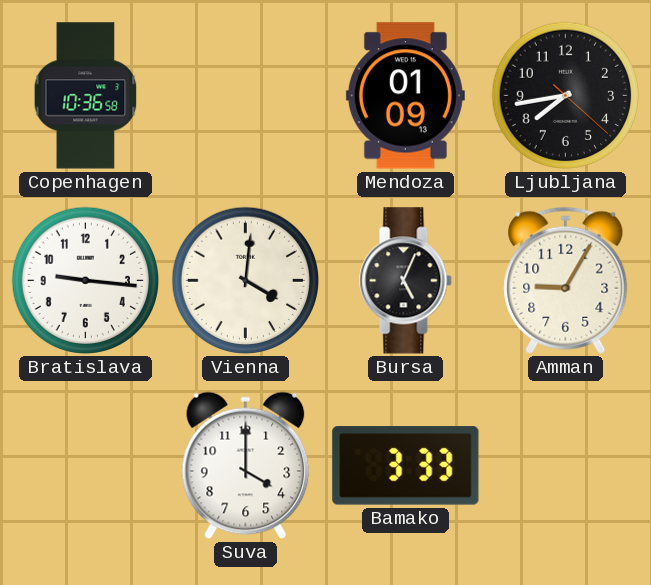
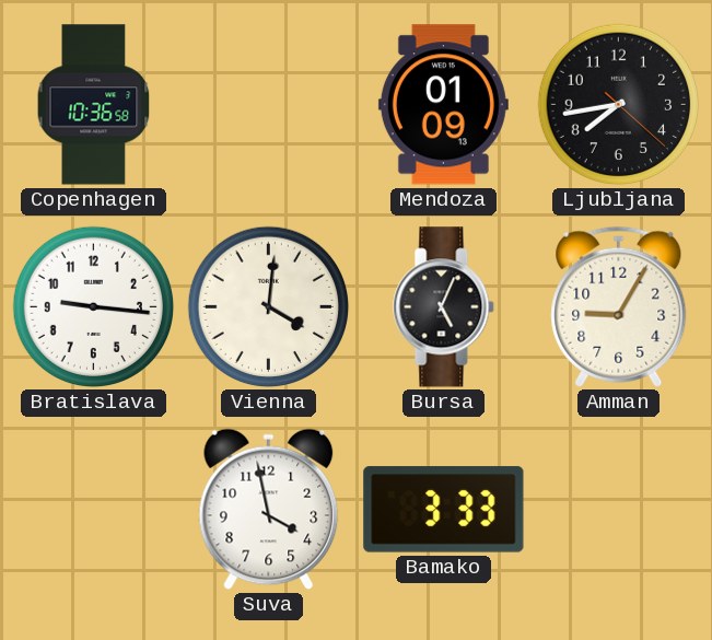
Suva: 4:00 -> 3:58 (269, 510)
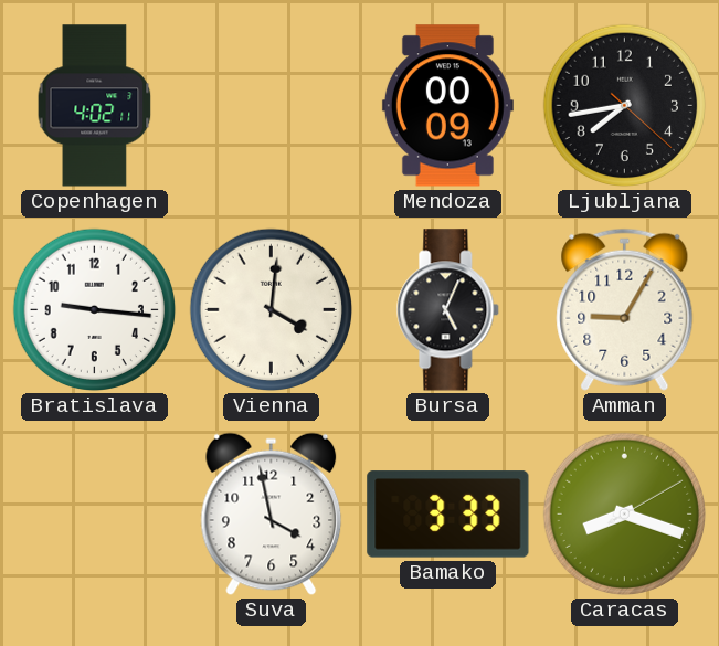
Copenhagen: 10:36 -> 4:02 (95, 106)
Mendoza: 01:09 -> 00:09 (447, 106)
Caracas: none -> 8:18 (625, 515)
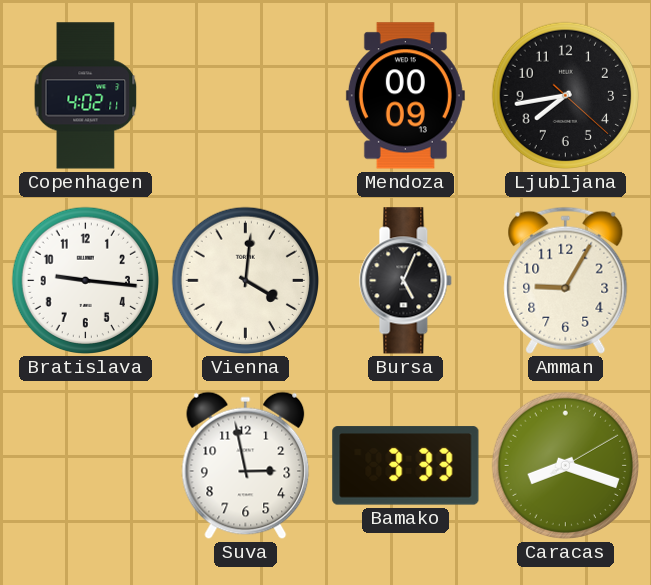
Suva: 3:58 -> 2:58 (246, 466)
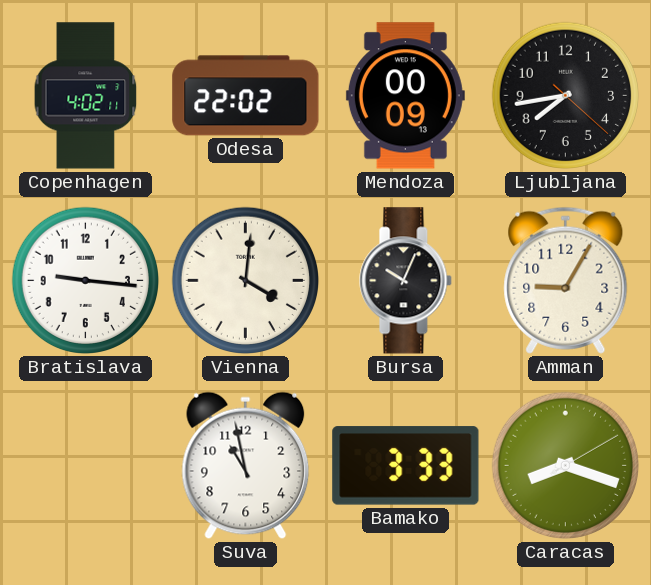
Odesa: none -> 22:02 (246, 96)
Bursa: 5:04 -> 10:04 (406, 281)
Suva: 2:58 -> 10:58 (246, 466)
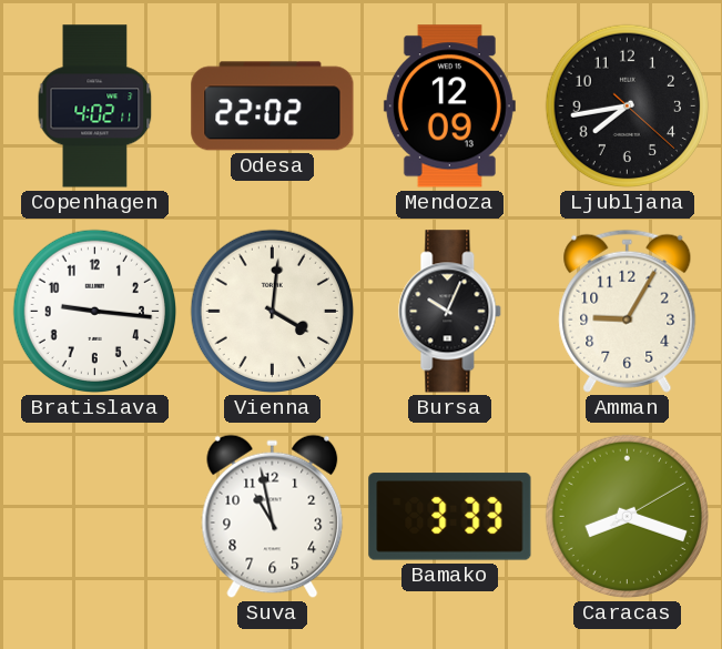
Mendoza: 00:09 -> 12:09 (449, 107)
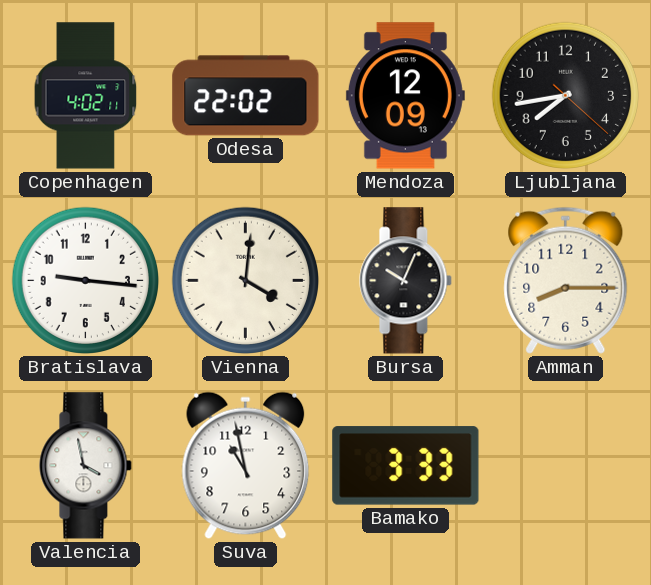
Amman: 9:05 -> 8:15 (566, 280)
Valencia: none -> 3:58 (86, 466)
Caracas: 8:18 -> none (628, 517)
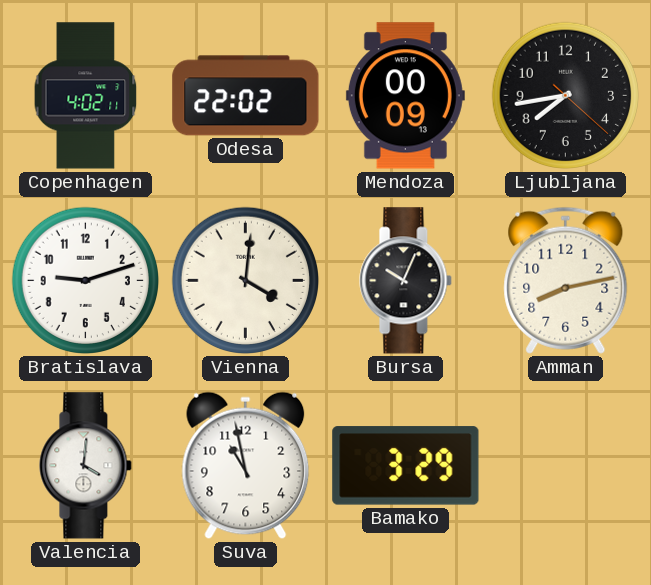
Mendoza: 12:09 -> 00:09 (405, 96)
Bratislava: 9:16 -> 9:12 (86, 281)
Amman: 8:15 -> 8:13 (566, 280)
Valencia: 3:58 -> 4:01 (86, 466)
Bamako: 3:33 -> 3:29 (406, 466)
